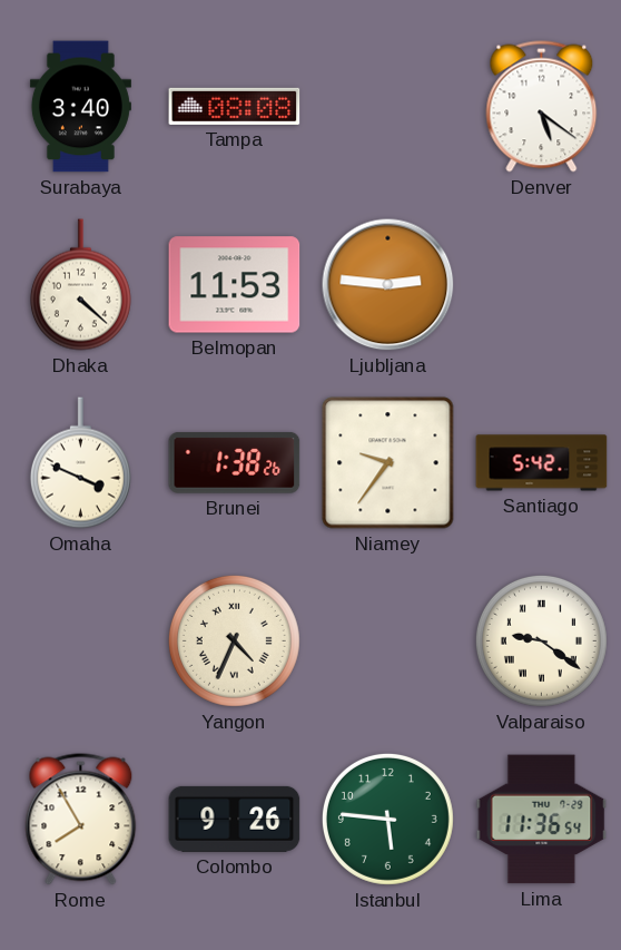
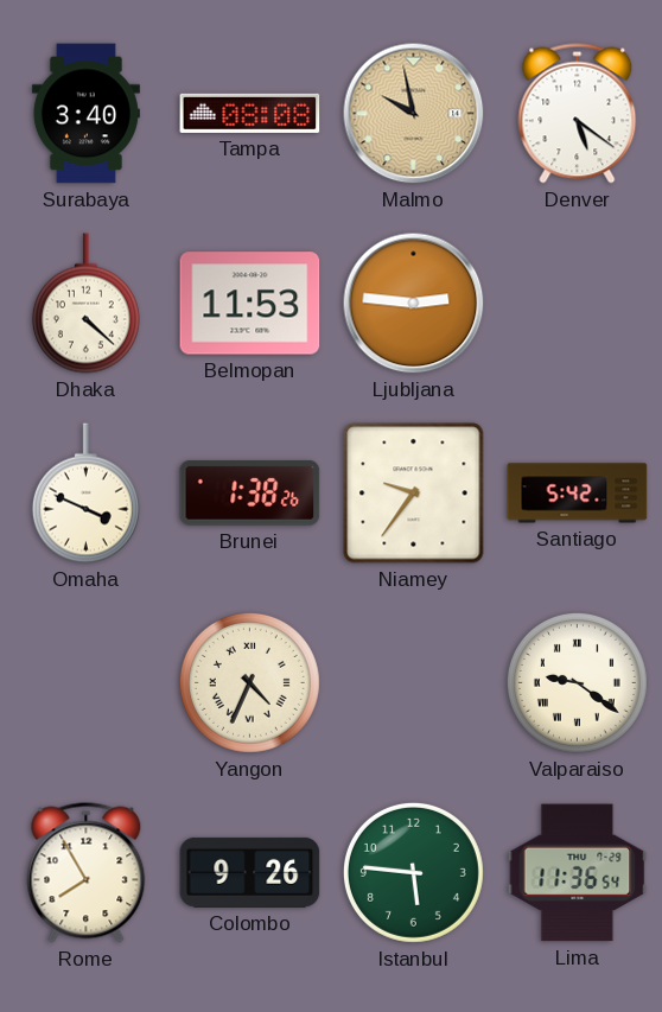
Malmo: none -> 9:58 (414, 114)
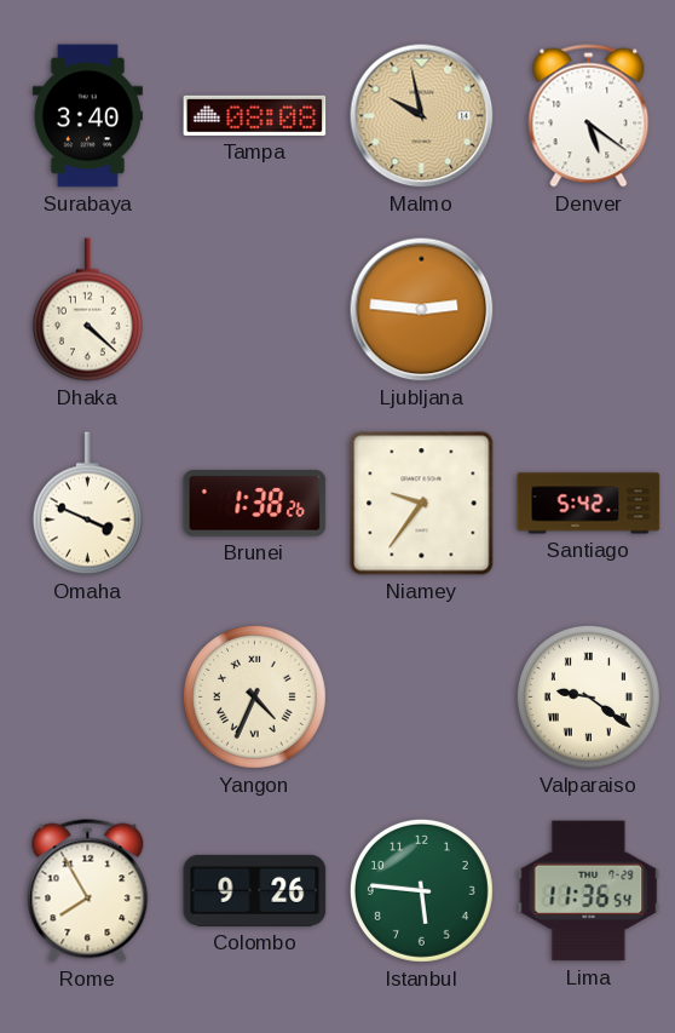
Belmopan: 11:53 -> none (250, 304)
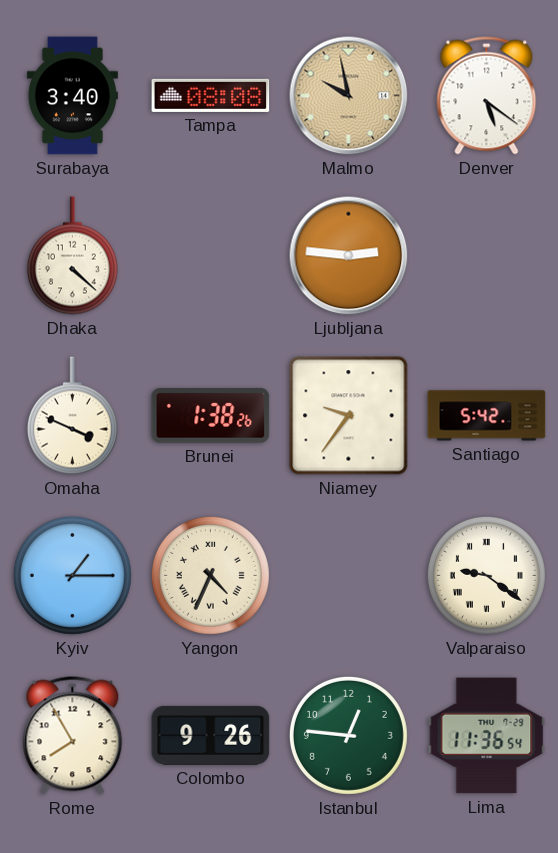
Kyiv: none -> 1:15 (72, 575)
Istanbul: 5:46 -> 12:46 (348, 735)
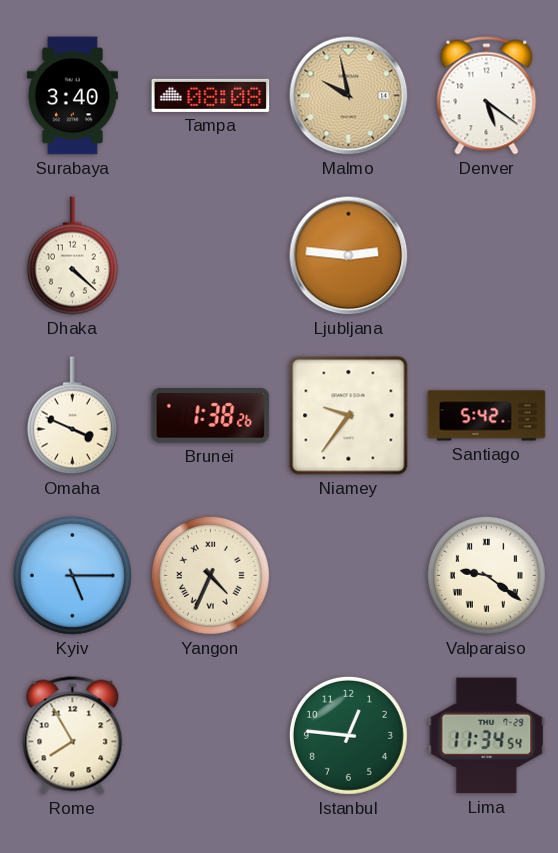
Kyiv: 1:15 -> 5:15 (72, 575)
Colombo: 9:26 -> none (211, 735)
Lima: 11:36 -> 11:34 (487, 736)
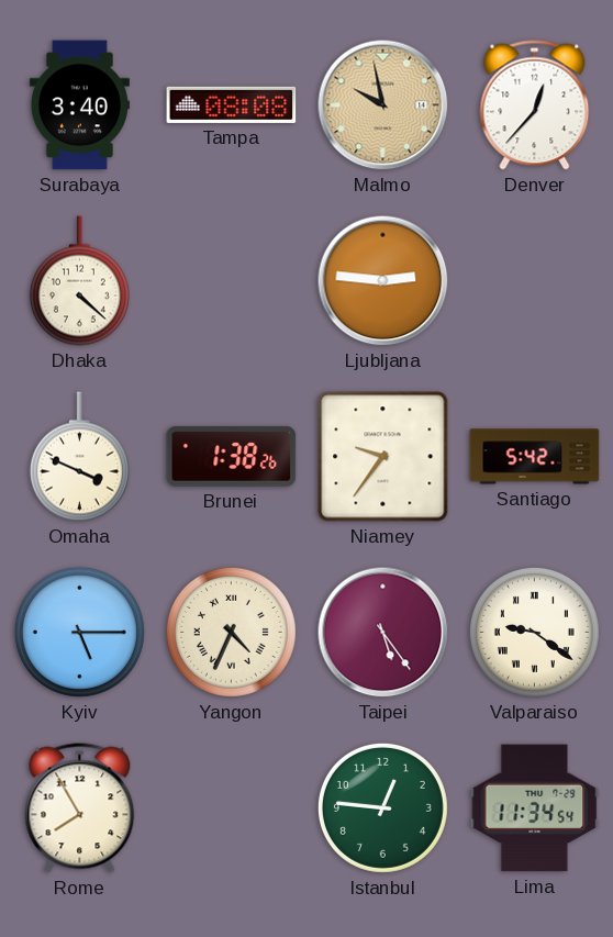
Denver: 5:21 -> 12:37 (535, 105)
Taipei: none -> 5:24 (383, 633)
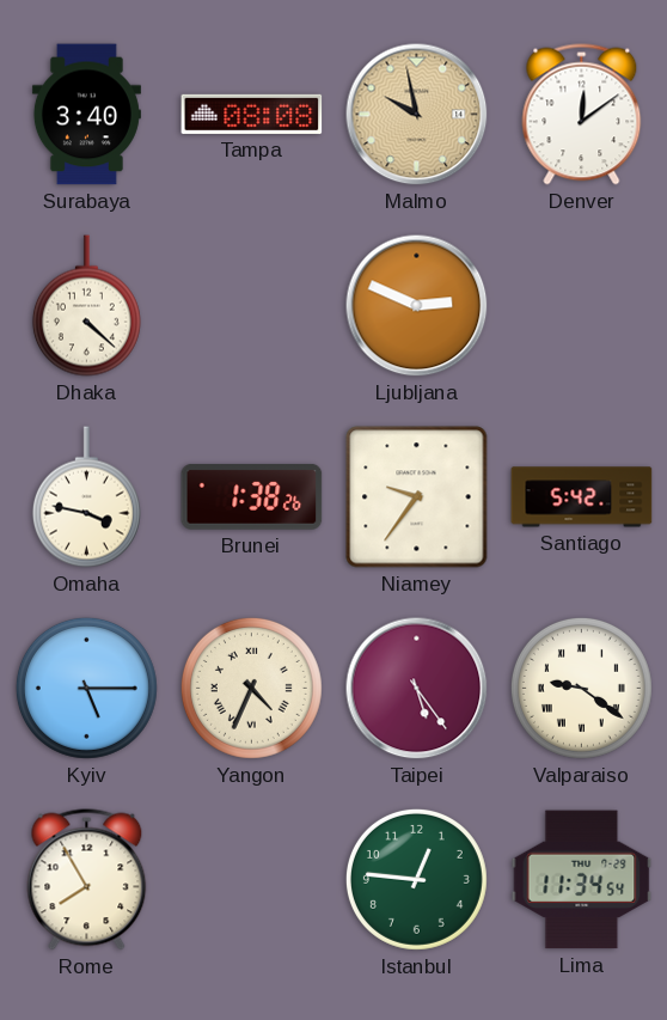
Denver: 12:37 -> 12:09 (582, 115)
Ljubljana: 2:46 -> 2:49 (417, 306)
Omaha: 3:49 -> 3:47 (86, 497)
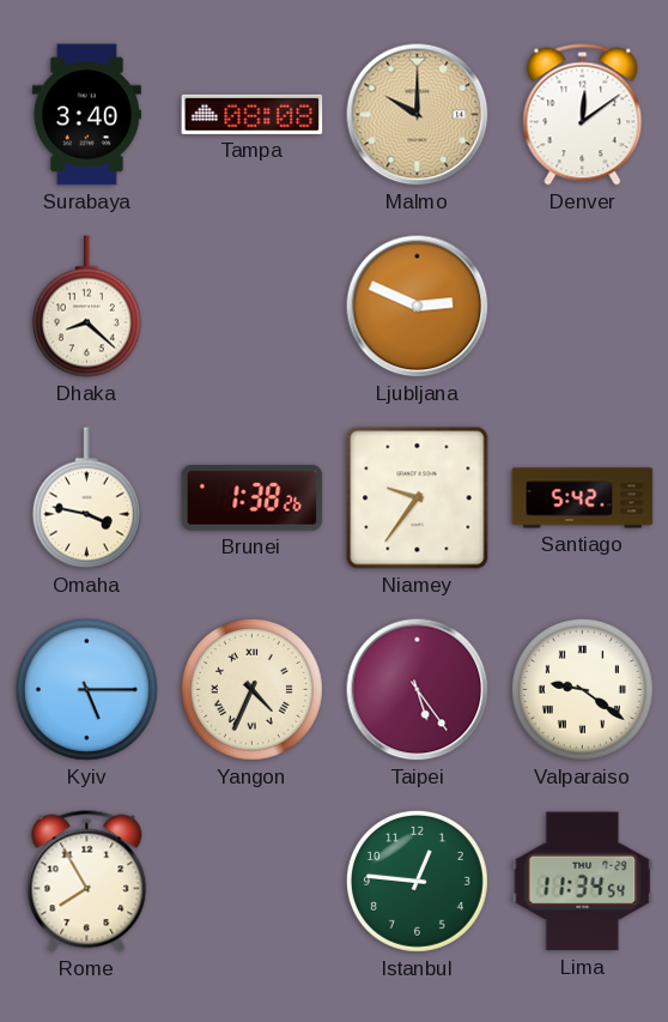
Malmo: 9:58 -> 10:00 (418, 115)
Dhaka: 4:22 -> 8:22 (86, 307)
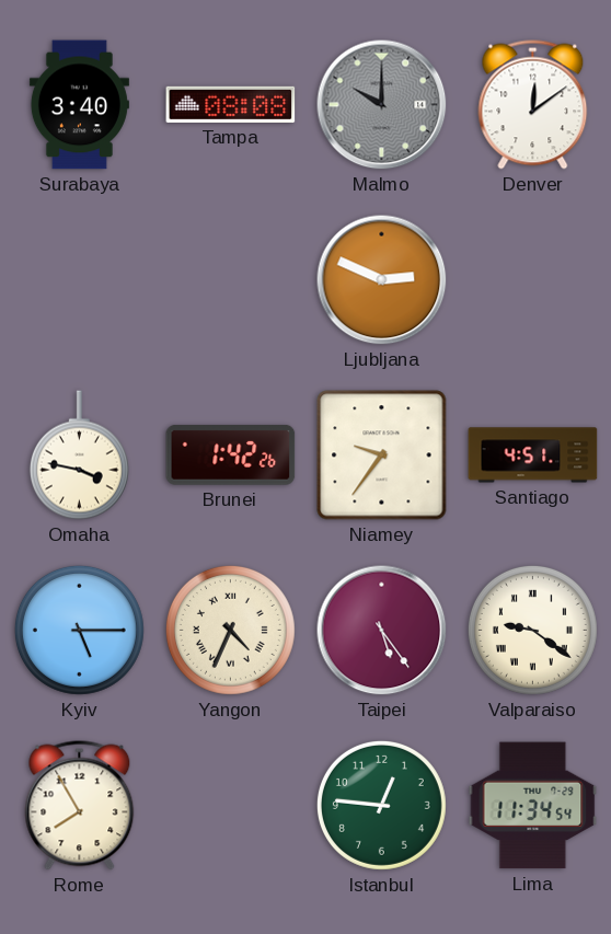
Malmo dial: champagne -> grey (382, 105)
Dhaka: 8:22 -> none (86, 307)
Brunei: 1:38 -> 1:42 (231, 454)
Santiago: 5:42 -> 4:51 (533, 456)
